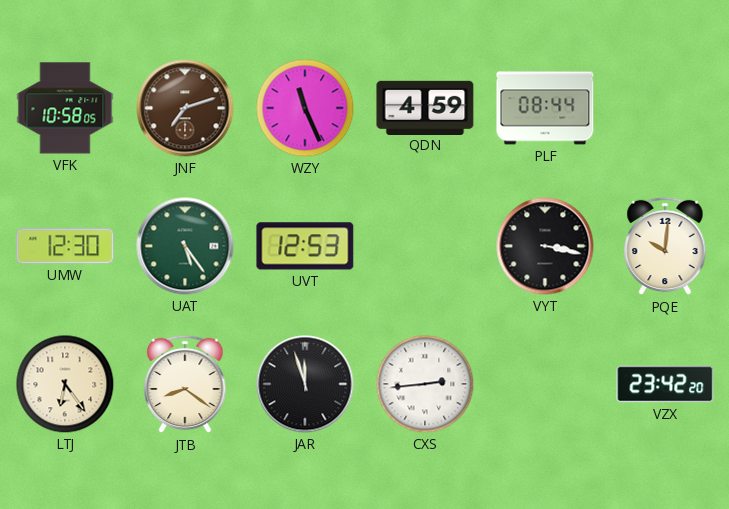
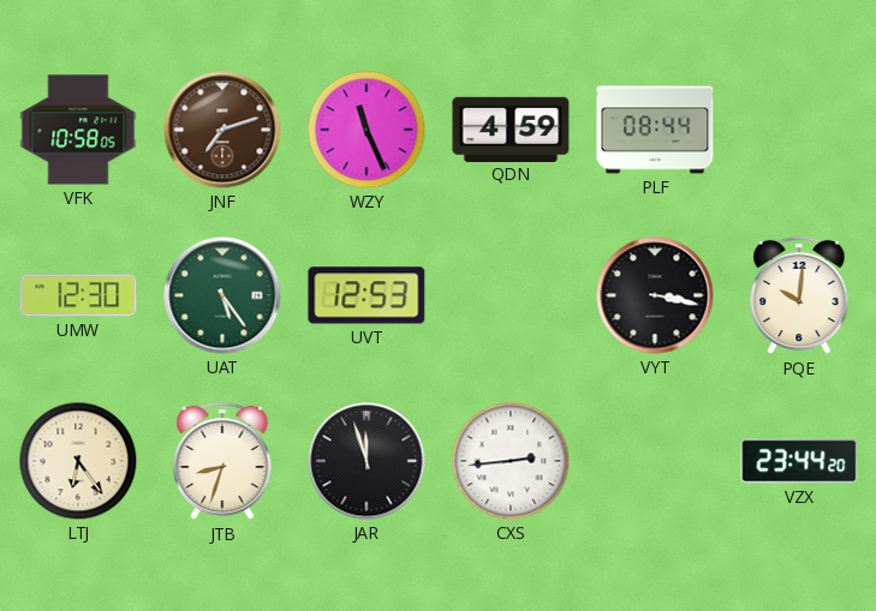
JTB: 8:21 -> 8:33 (222, 461)
VZX: 23:42 -> 23:44 (799, 461)
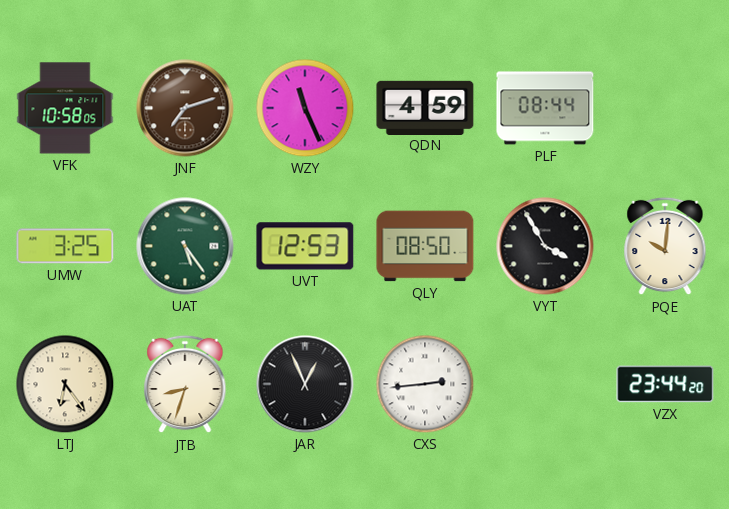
UMW: 12:30 -> 3:25 (65, 246)
QLY: none -> 08:50 (425, 246)
VYT: 3:17 -> 3:55 (545, 246)
JAR: 11:57 -> 12:56 (305, 384)
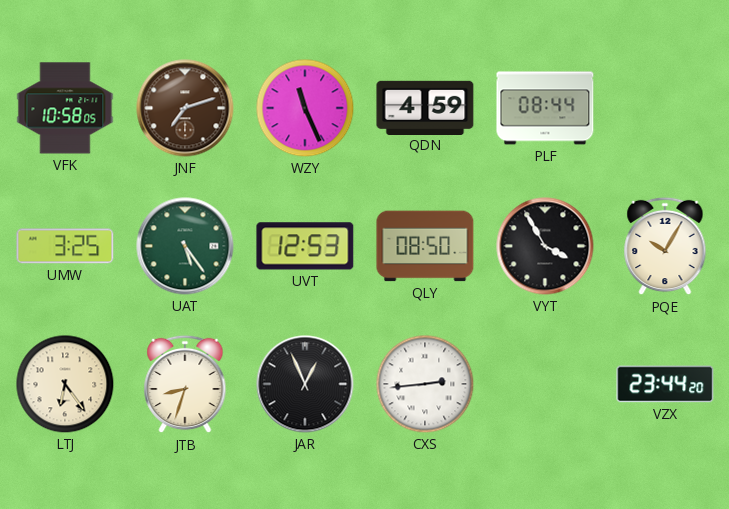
PQE: 10:01 -> 10:05 (665, 246)
